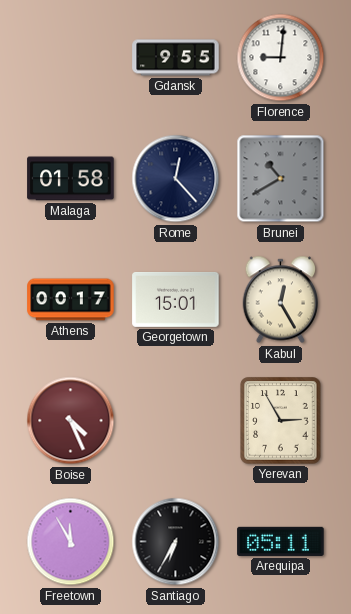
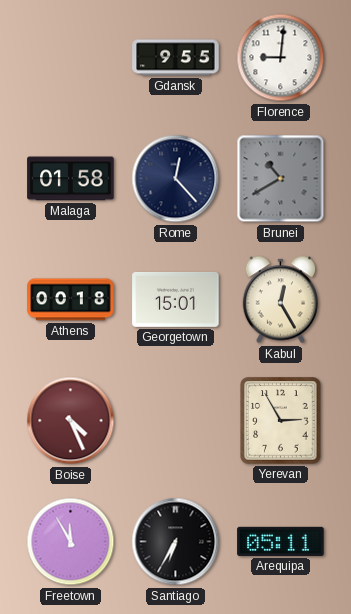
Athens: 00:17 -> 00:18 (71, 300)
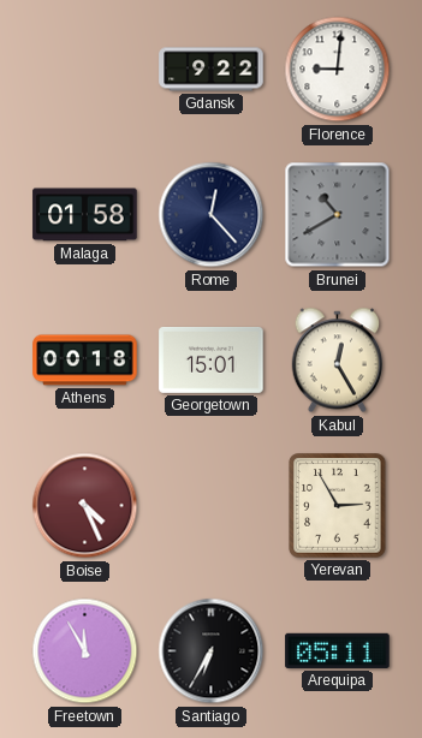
Gdansk: 9:55 -> 9:22 (212, 70)
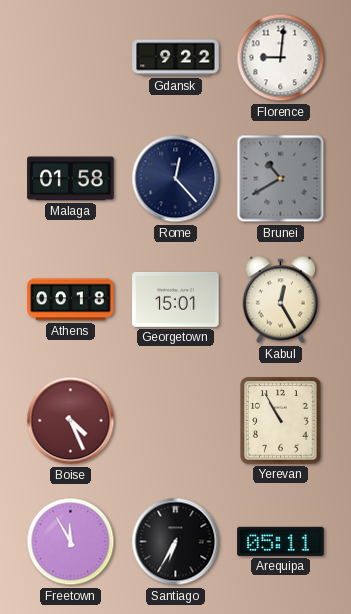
Yerevan: 2:55 -> 10:55 (281, 421)
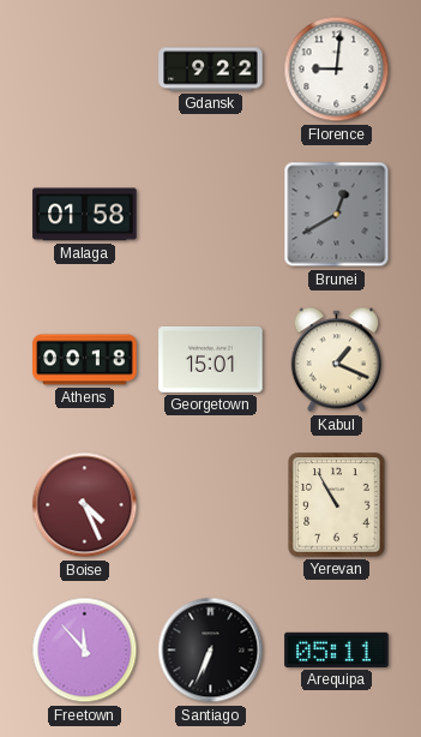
Rome: 12:23 -> none (176, 179)
Brunei: 10:40 -> 12:40 (337, 215)
Kabul: 12:25 -> 1:19 (337, 360)
Freetown: 11:55 -> 11:53 (85, 651)
Santiago: 6:35 -> 6:34 (211, 651)
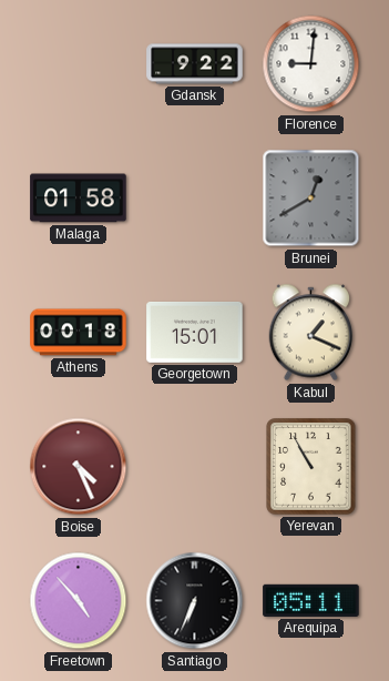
Freetown: 11:53 -> 4:53 (79, 601)
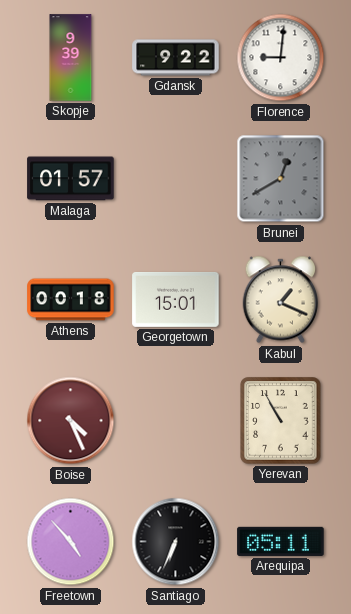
Skopje: none -> 9:39 (71, 58)
Malaga: 01:58 -> 01:57 (71, 179)
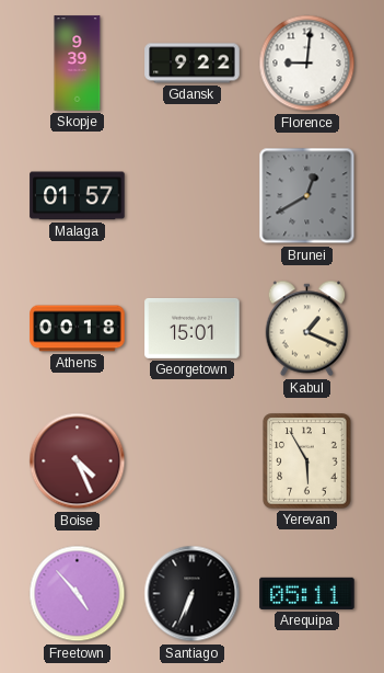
Yerevan: 10:55 -> 5:55 (307, 461)
